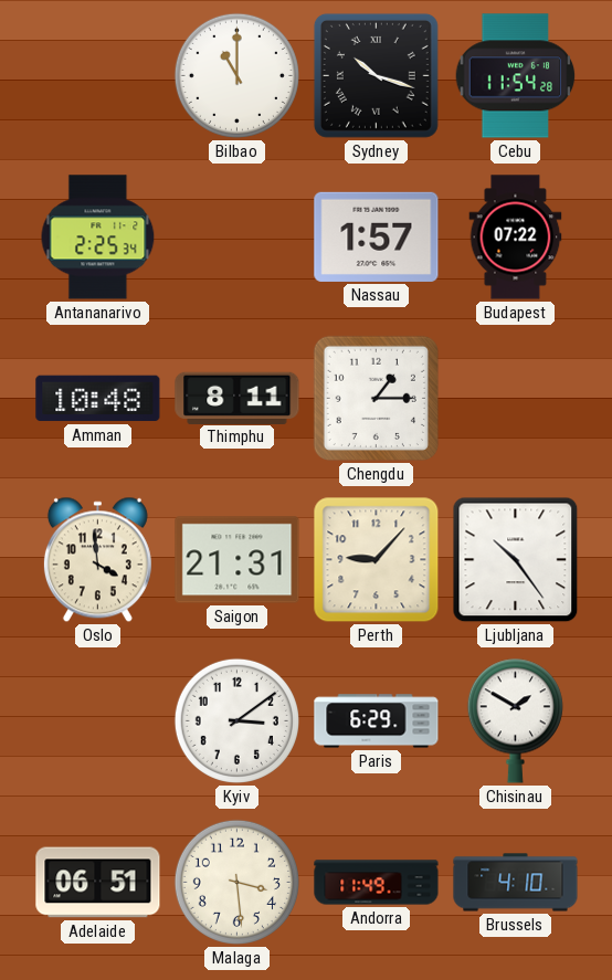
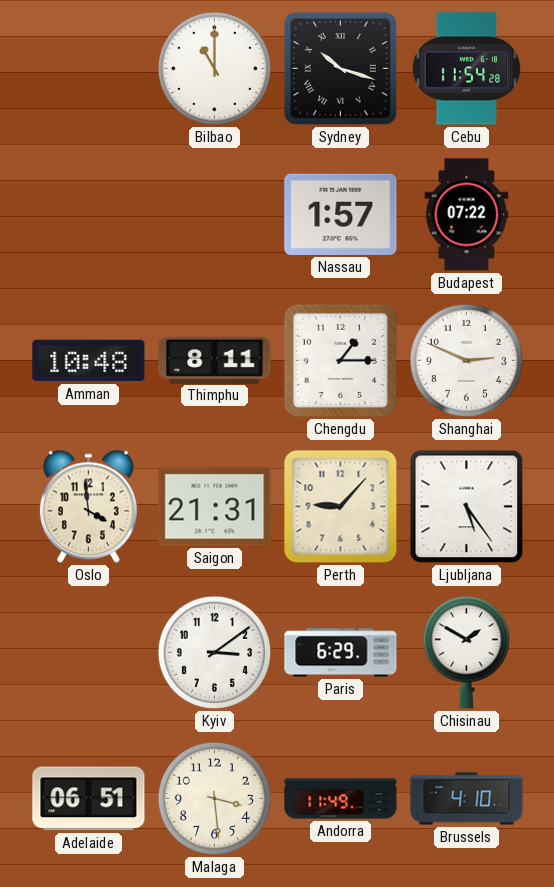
Antananarivo: 2:25 -> none (98, 238)
Shanghai: none -> 2:49 (466, 360)
Ljubljana: 10:24 -> 5:24 (467, 507)
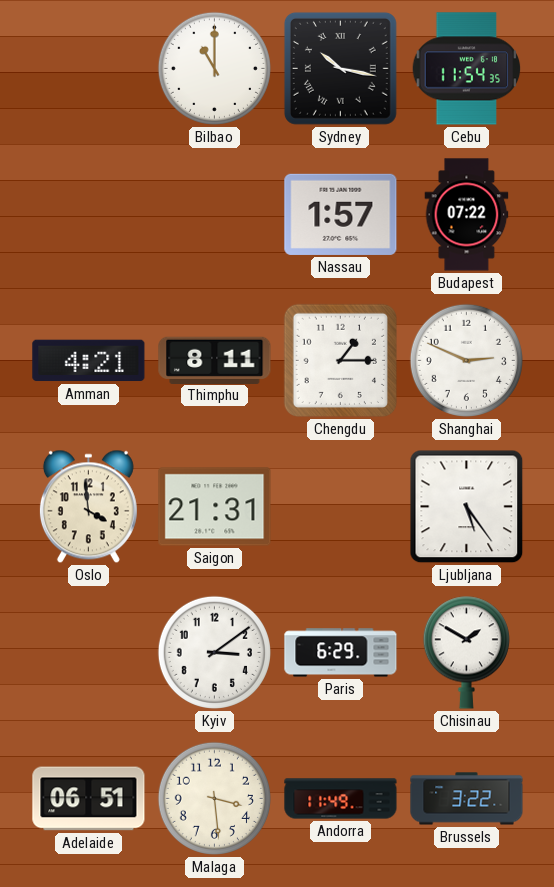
Sydney: 10:18 -> 10:17 (340, 68)
Cebu: 11:54:28 -> 11:54:35 (467, 69)
Amman: 10:48 -> 4:21 (89, 361)
Perth: 9:07 -> none (341, 507)
Brussels: 4:10 -> 3:22 (467, 799)
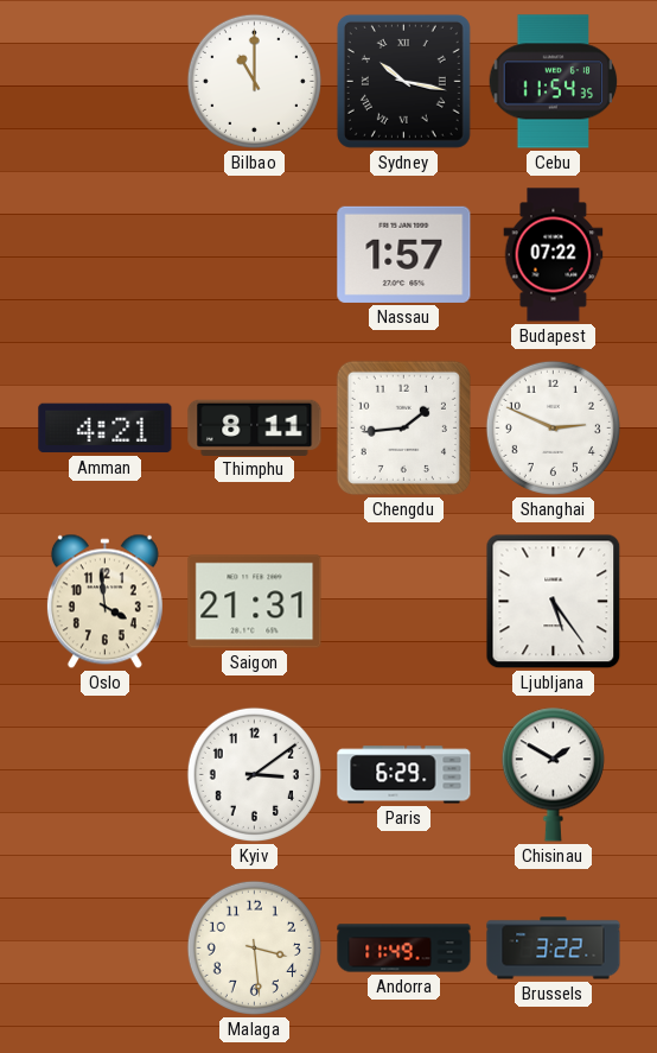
Chengdu: 1:15 -> 1:44 (403, 427)
Adelaide: 06:51 -> none (89, 799)
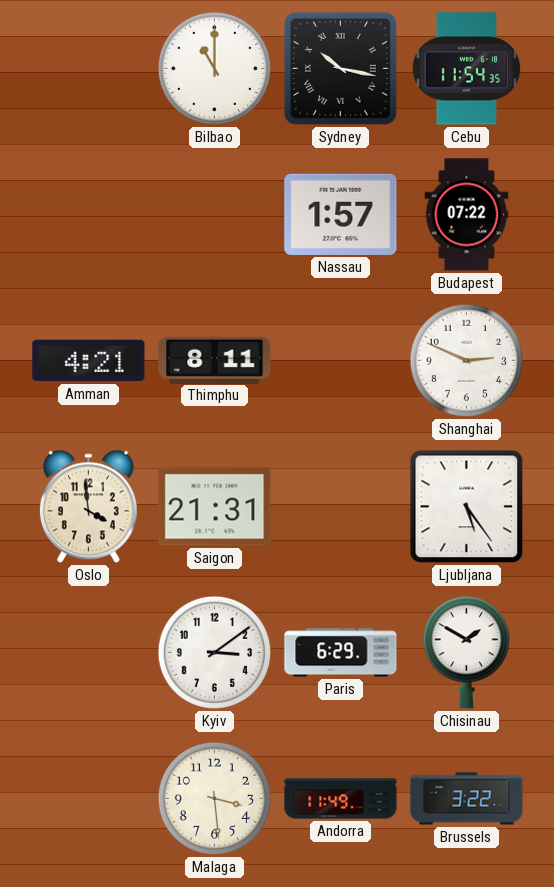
Chengdu: 1:44 -> none (403, 427)
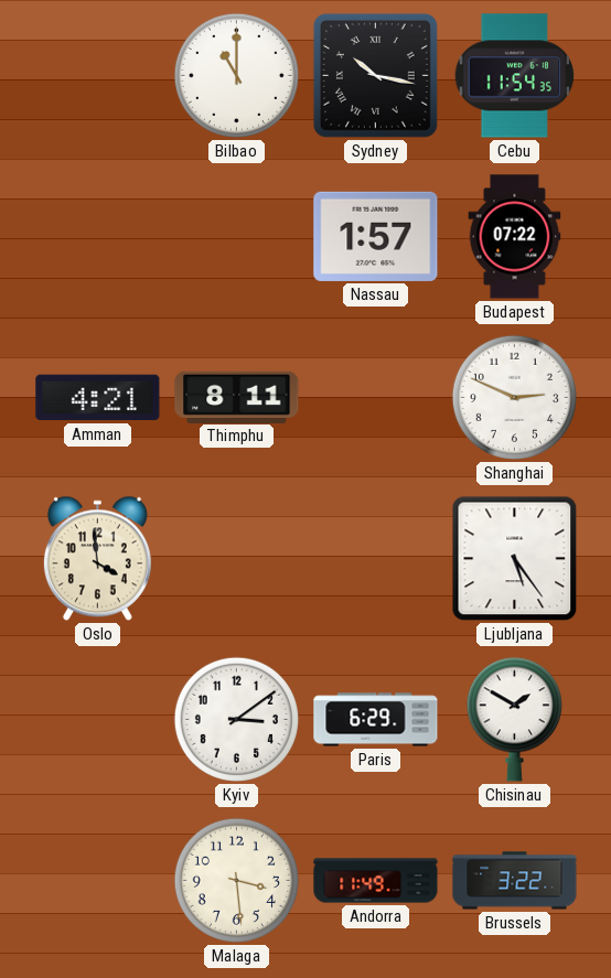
Saigon: 21:31 -> none (215, 507)
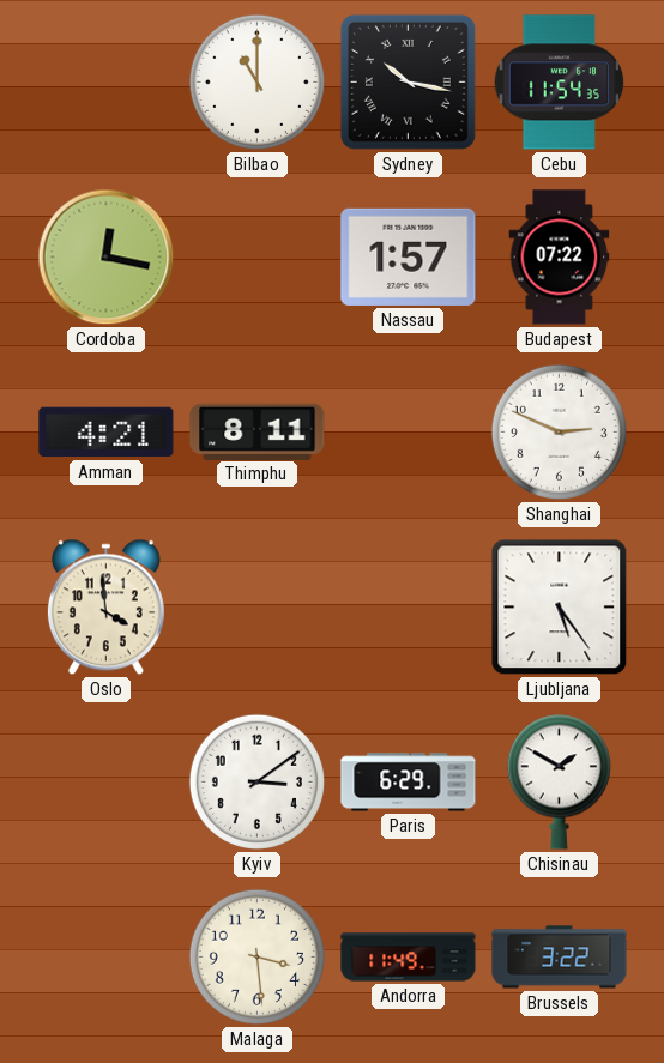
Cordoba: none -> 12:17 (107, 258)
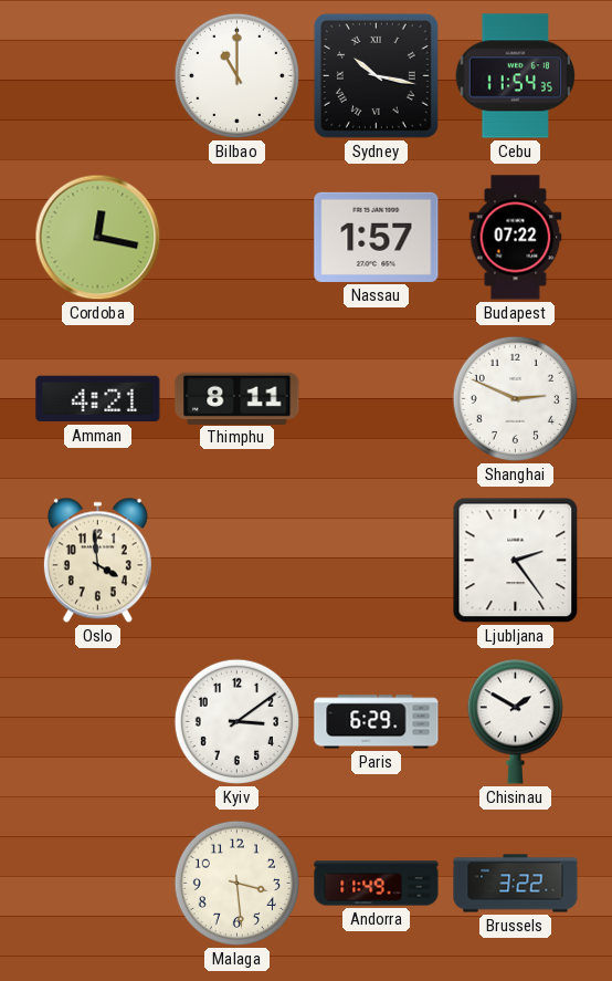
Ljubljana: 5:24 -> 2:24 (516, 561)
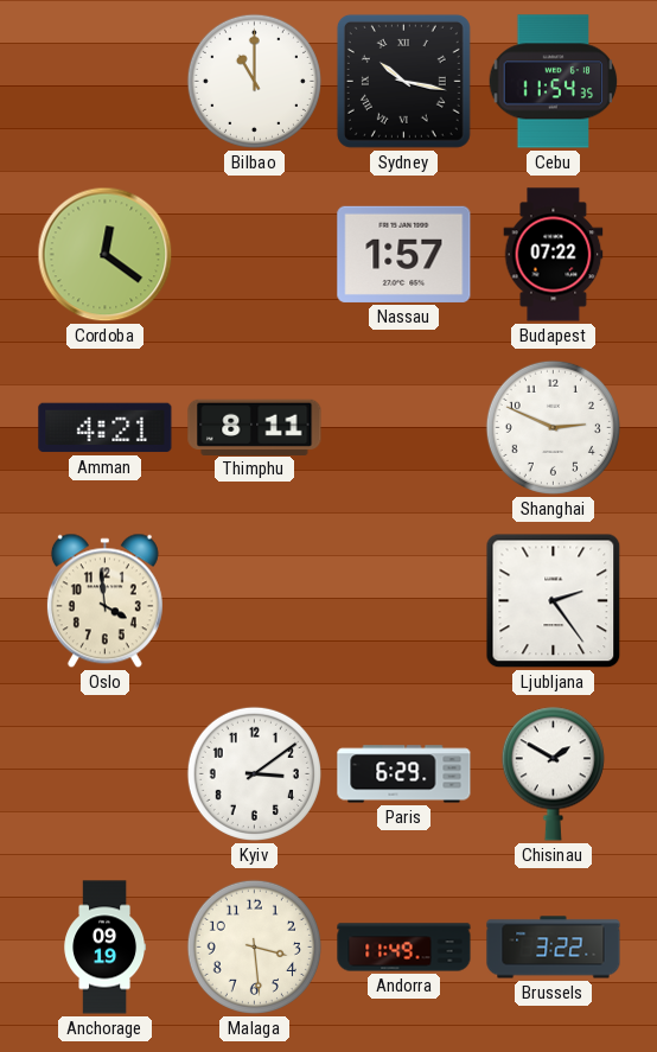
Cordoba: 12:17 -> 12:21 (106, 255)
Anchorage: none -> 09:19 (106, 948)
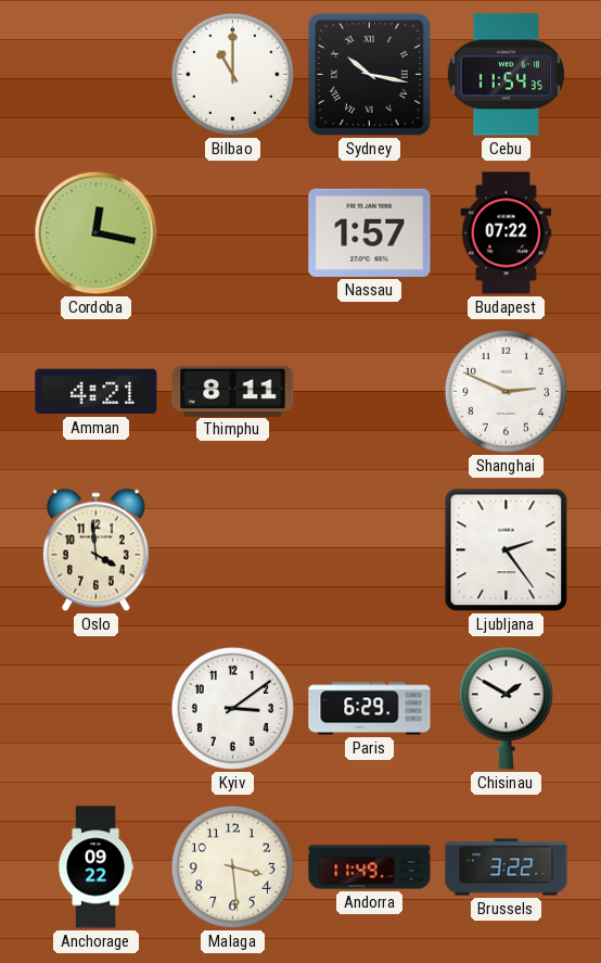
Cordoba: 12:21 -> 12:17 (97, 233)
Anchorage: 09:19 -> 09:22 (97, 867)
